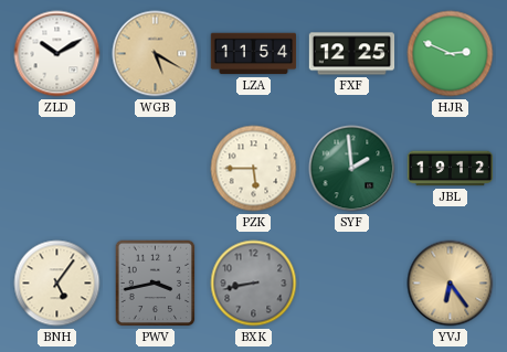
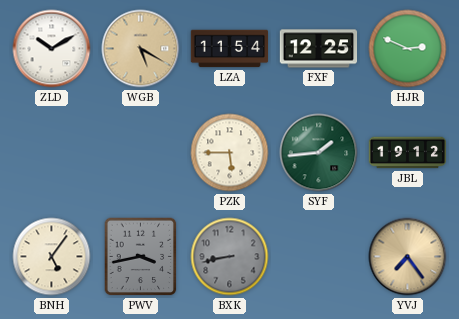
SYF: 1:59 -> 1:44 (319, 153)
YVJ: 6:24 -> 7:24 (408, 257)
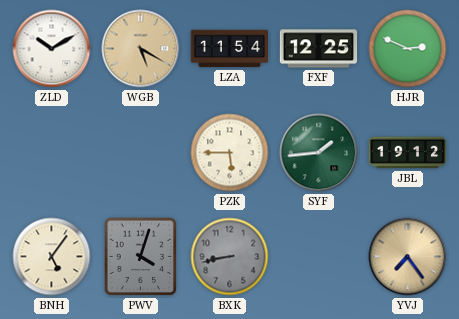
PWV: 3:43 -> 4:03 (141, 257)
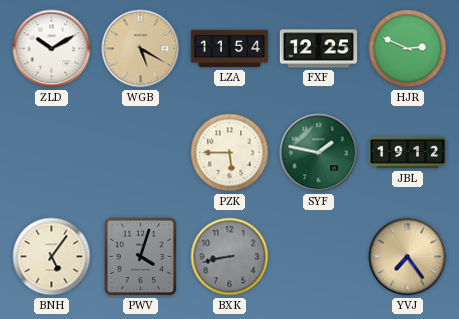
SYF: 1:44 -> 1:47 (319, 153)
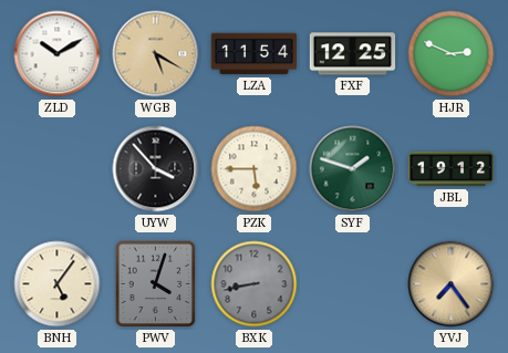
UYW: none -> 3:53 (156, 169)
SYF: 1:47 -> 1:48 (353, 169)
